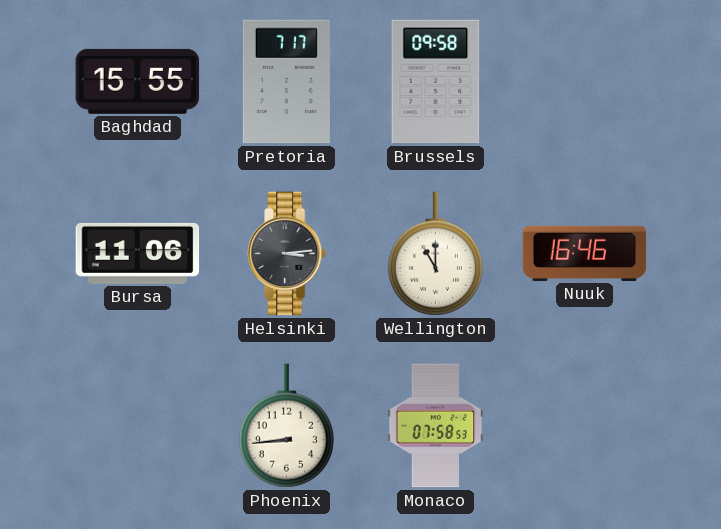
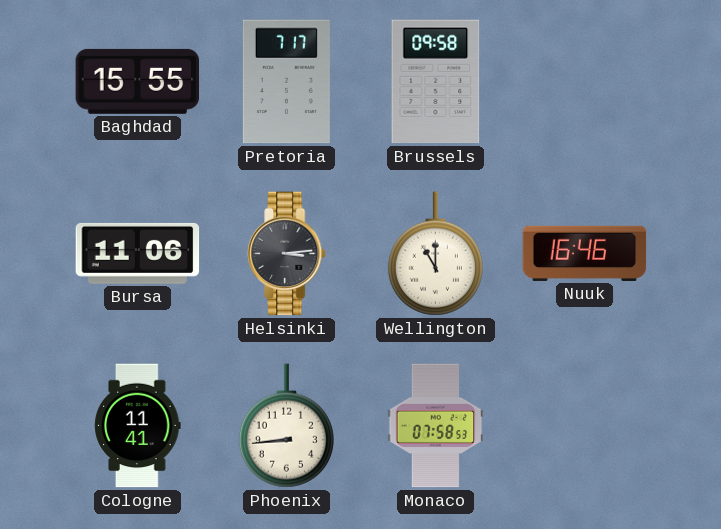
Cologne: none -> 11:41 (138, 426)
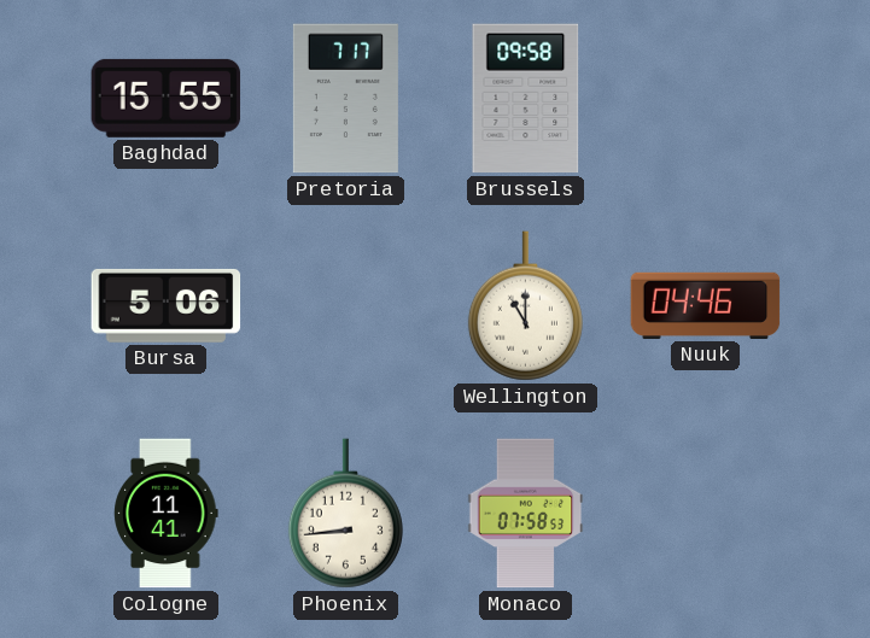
Bursa: 11:06 -> 5:06 (167, 305)
Helsinki: 3:14 -> none (287, 254)
Nuuk: 16:46 -> 04:46 (706, 305)
